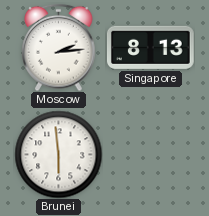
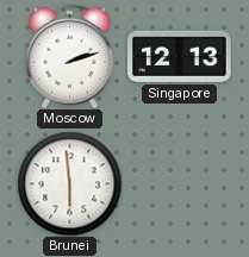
Moscow: 2:14 -> 2:12 (70, 56)
Singapore: 8:13 -> 12:13 (180, 56)
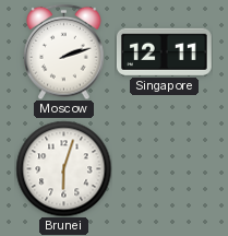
Singapore: 12:13 -> 12:11 (165, 51)
Brunei: 5:59 -> 6:03 (63, 168)
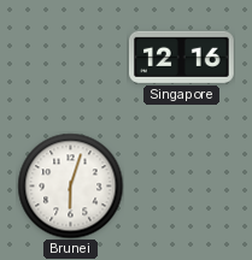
Moscow: 2:12 -> none (64, 51)
Singapore: 12:11 -> 12:16 (182, 57)
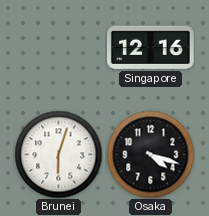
Osaka: none -> 4:18 (150, 154)
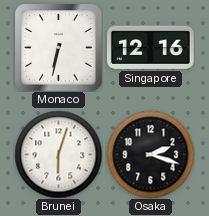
Monaco: none -> 6:32 (58, 47)
Osaka: 4:18 -> 2:18 (150, 154)
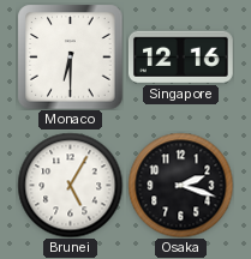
Monaco: 6:32 -> 6:30 (70, 56)
Brunei: 6:03 -> 5:05 (70, 185)
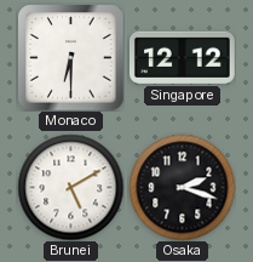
Singapore: 12:16 -> 12:12 (183, 57)
Brunei: 5:05 -> 5:10 (70, 187)
